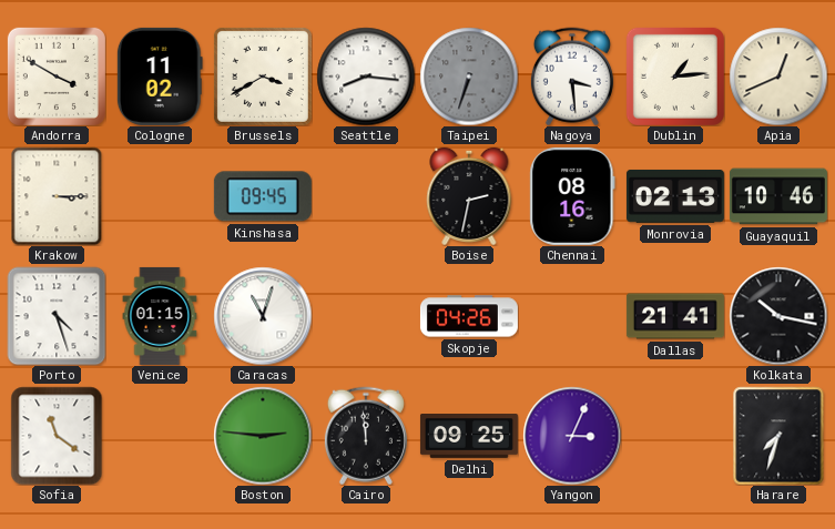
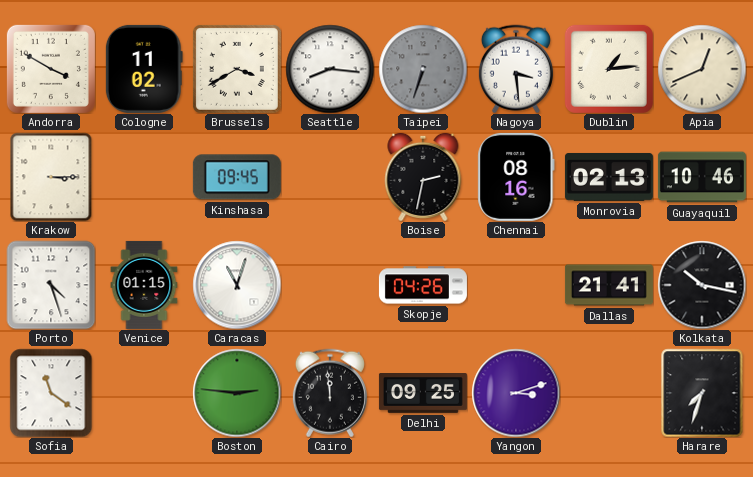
Yangon: 3:04 -> 3:12 (516, 393)
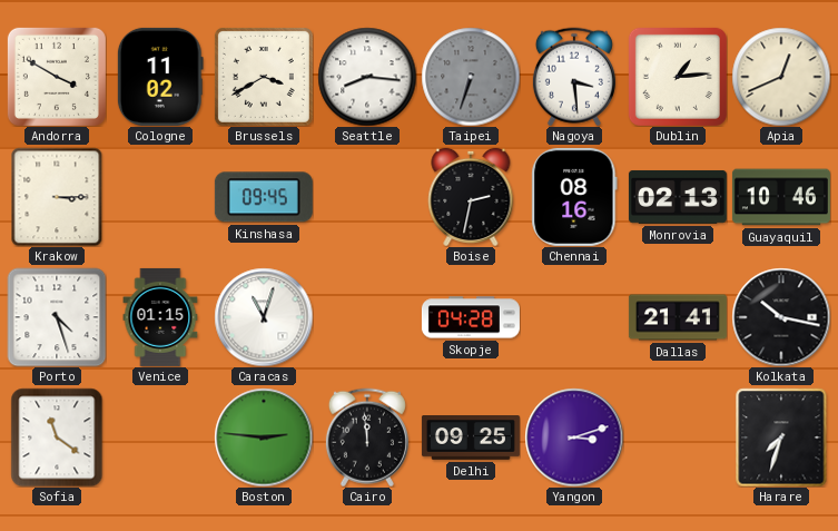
Skopje: 04:26 -> 04:28 (471, 317)
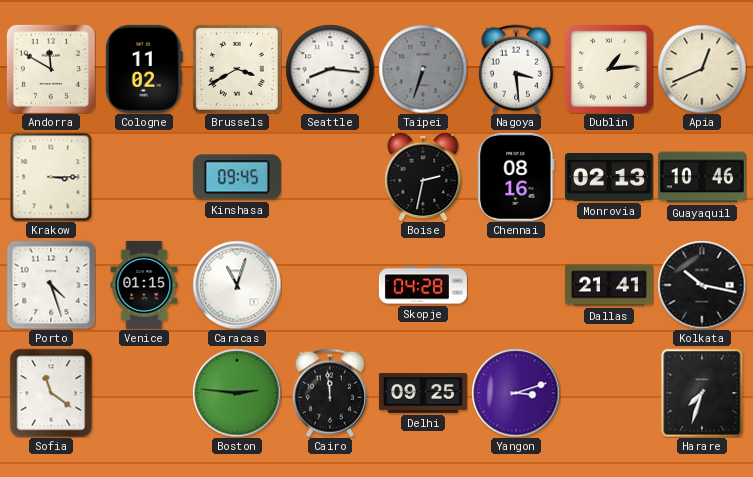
Andorra: 3:50 -> 11:50 (51, 69)
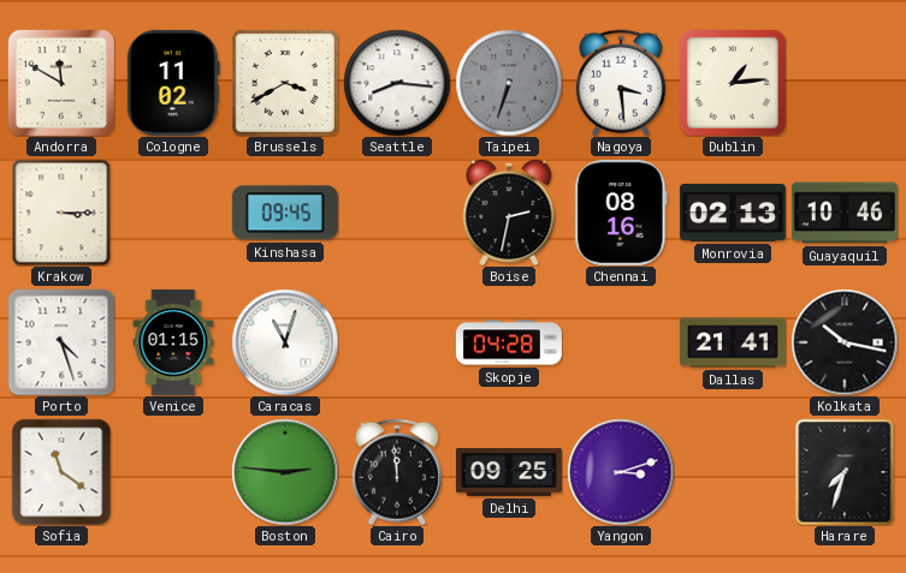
Apia: 12:41 -> none (702, 69)
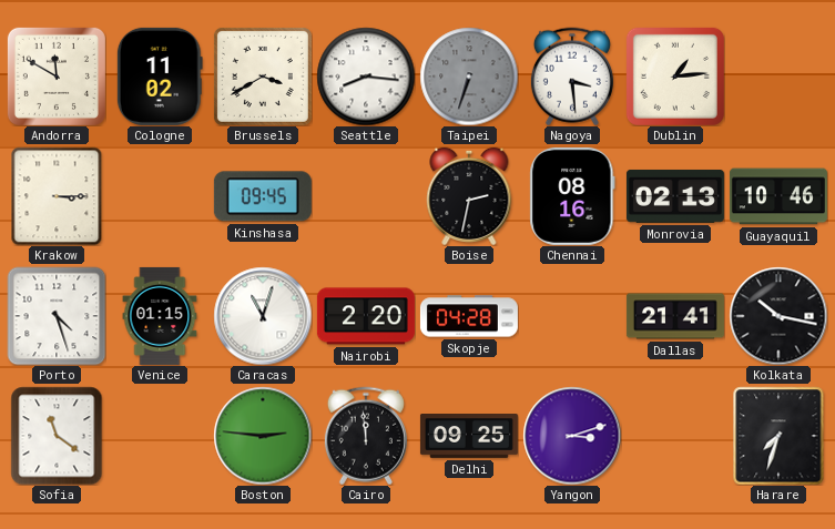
Nairobi: none -> 2:20 (366, 316)
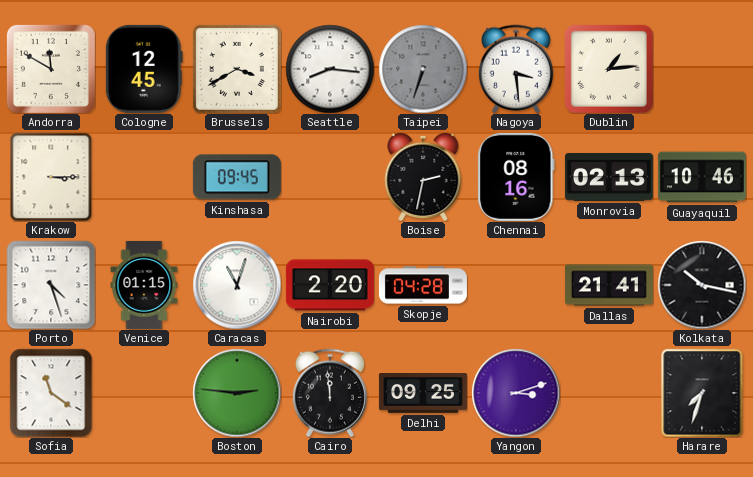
Cologne: 11:02 -> 12:45 (144, 69)
